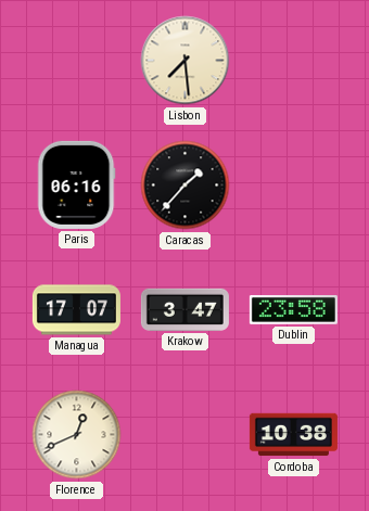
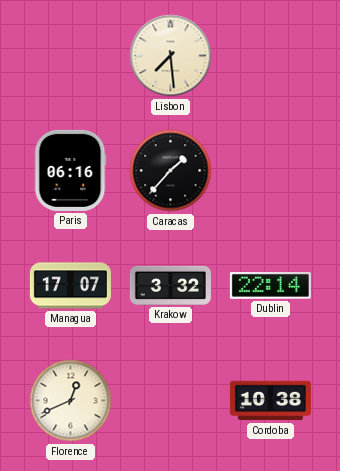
Krakow: 3:47 -> 3:32 (170, 285)
Dublin: 23:58 -> 22:14 (270, 286)
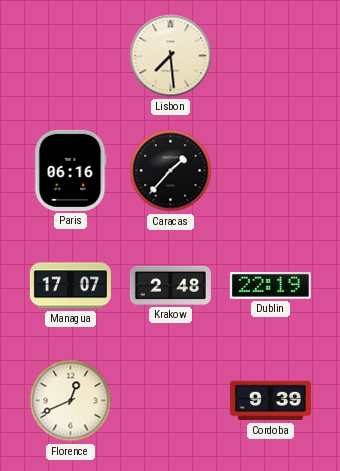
Krakow: 3:32 -> 2:48 (170, 285)
Dublin: 22:14 -> 22:19 (270, 286)
Cordoba: 10:38 -> 9:39 (270, 401)
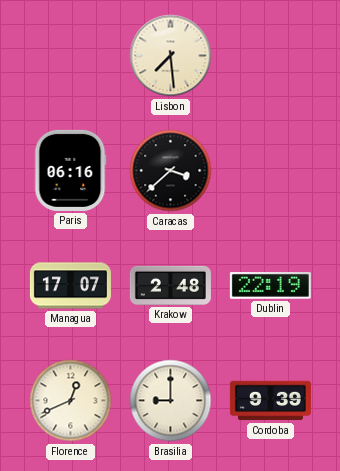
Caracas: 1:37 -> 3:38 (171, 171)
Brasilia: none -> 9:00 (171, 401)
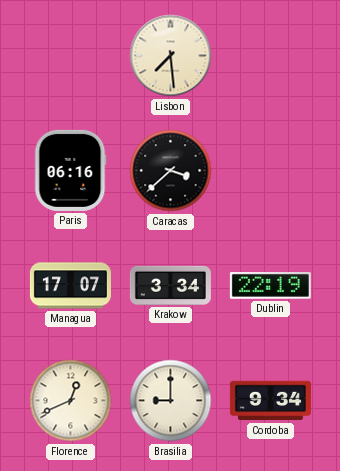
Krakow: 2:48 -> 3:34 (170, 285)
Cordoba: 9:39 -> 9:34 (270, 401)
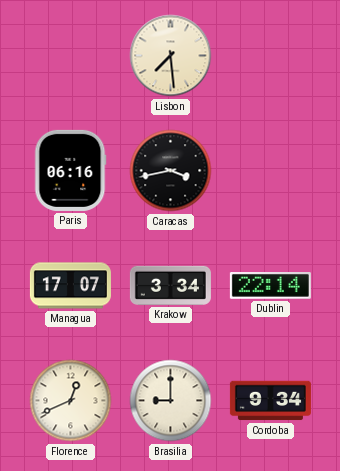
Caracas: 3:38 -> 3:43 (171, 171)
Dublin: 22:19 -> 22:14 (270, 286)
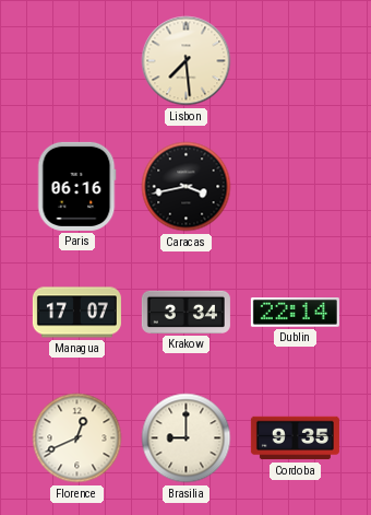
Cordoba: 9:34 -> 9:35 (295, 438)
